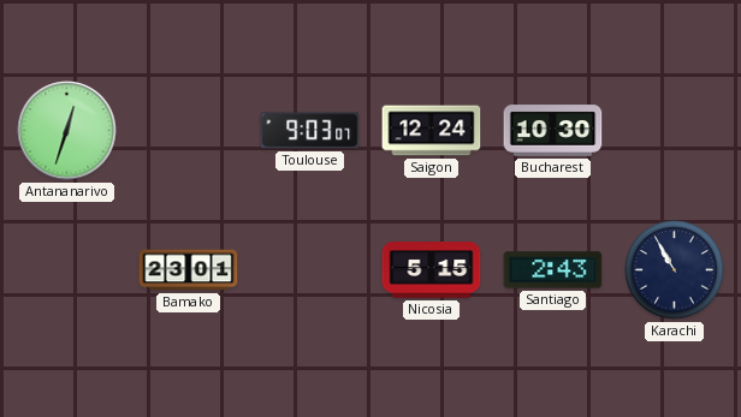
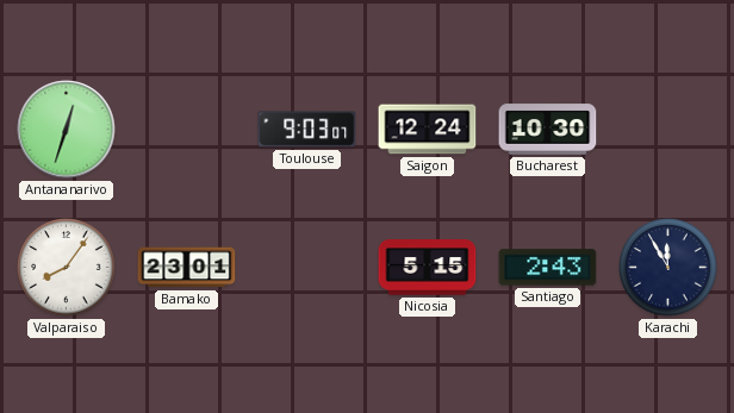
Valparaiso: none -> 8:06 (67, 268)
Karachi: 10:55 -> 11:55 (668, 268)
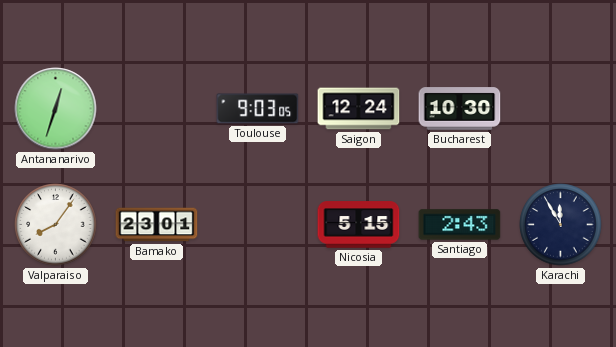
Toulouse: 9:03:07 -> 9:03:05 (258, 109)
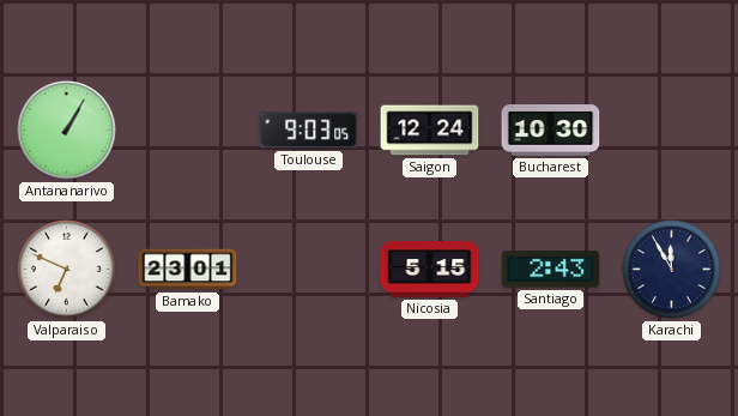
Antananarivo: 12:33 -> 1:05 (67, 131)
Valparaiso: 8:06 -> 6:49 (67, 270)
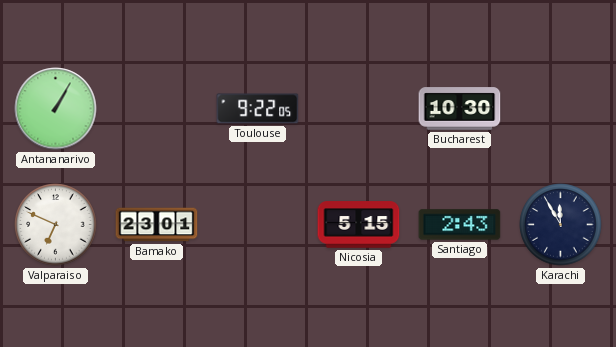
Toulouse: 9:03 -> 9:22 (258, 109)
Saigon: 12:24 -> none (430, 131)
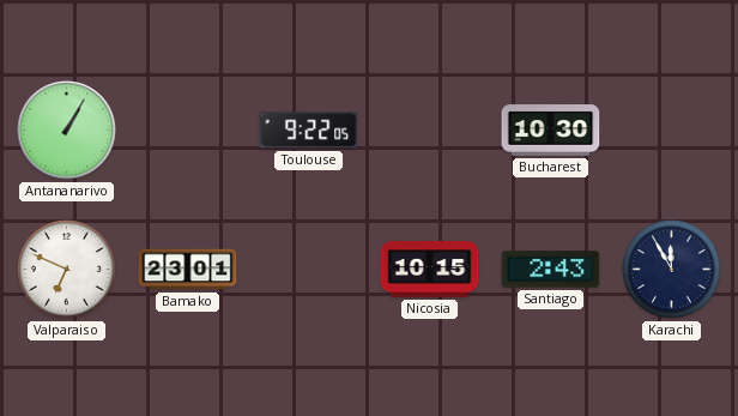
Nicosia: 5:15 -> 10:15 (430, 270)
